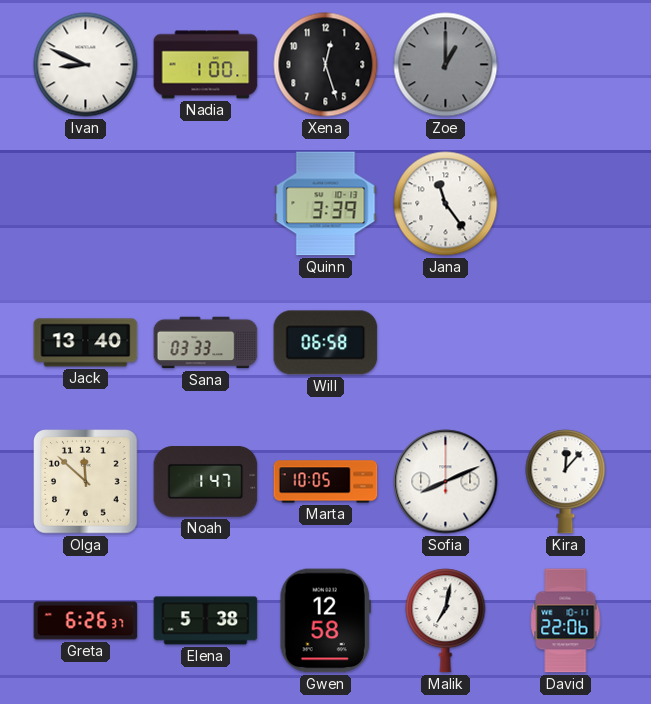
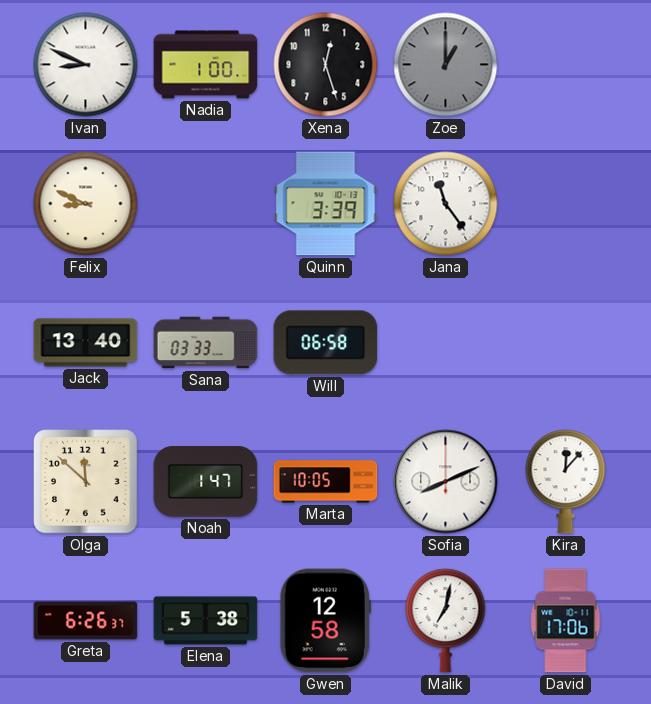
Felix: none -> 8:49 (86, 204)
David: 22:06 -> 17:06 (566, 621)
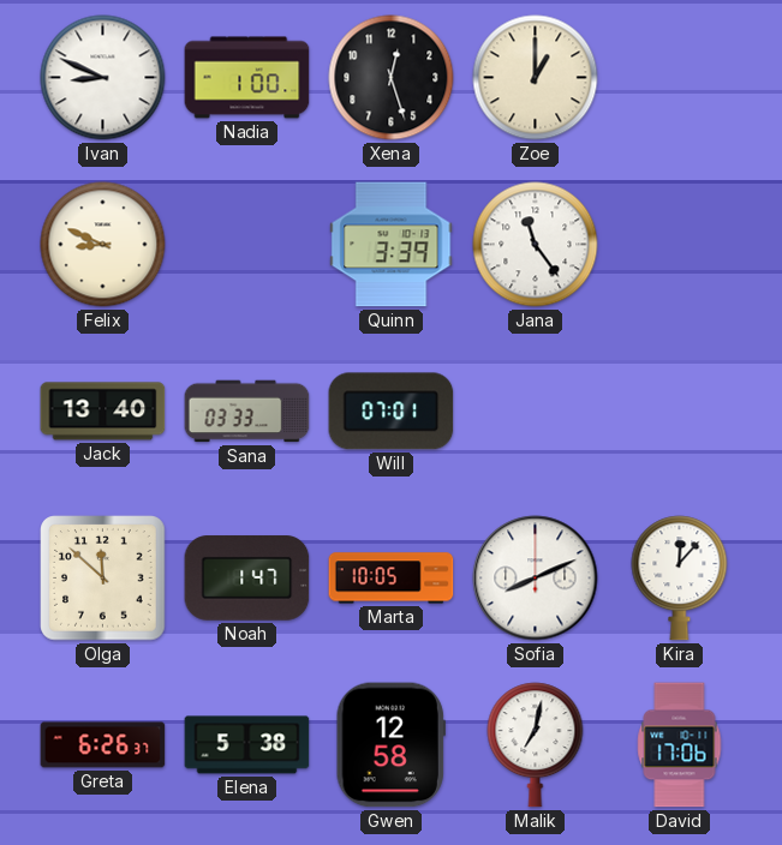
Zoe dial: grey -> cream (536, 78)
Will: 06:58 -> 07:01 (392, 412)
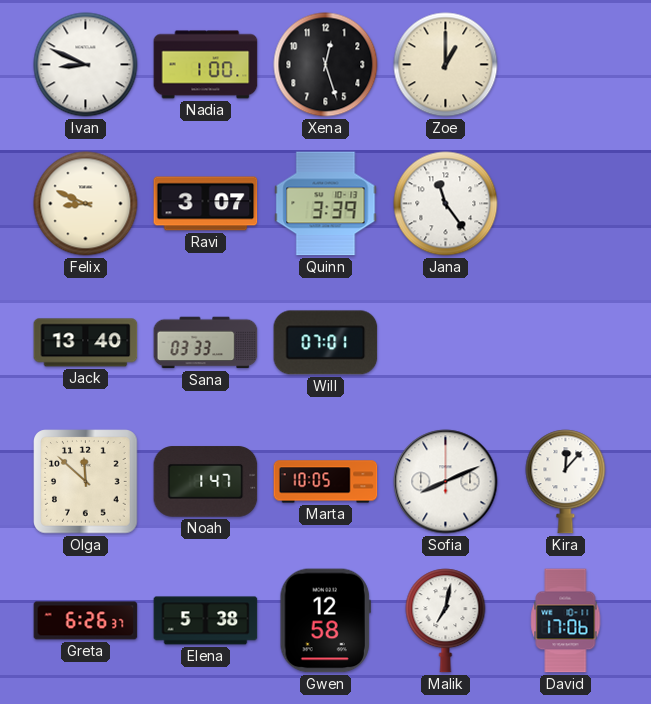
Ravi: none -> 3:07 (206, 204)
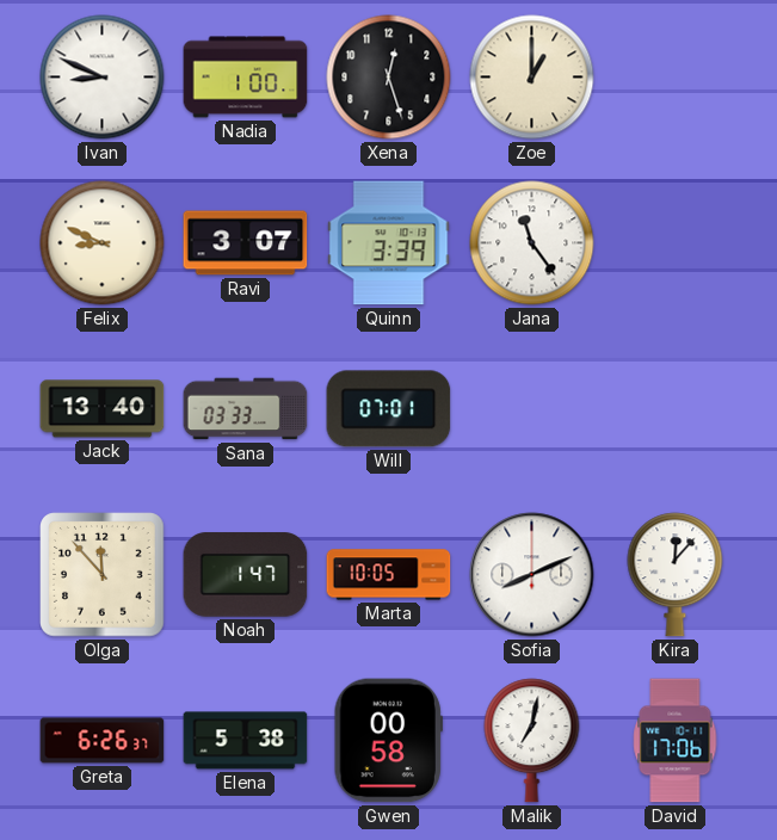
Olga: 11:52 -> 11:53 (103, 575)
Gwen: 12:58 -> 00:58 (388, 741)
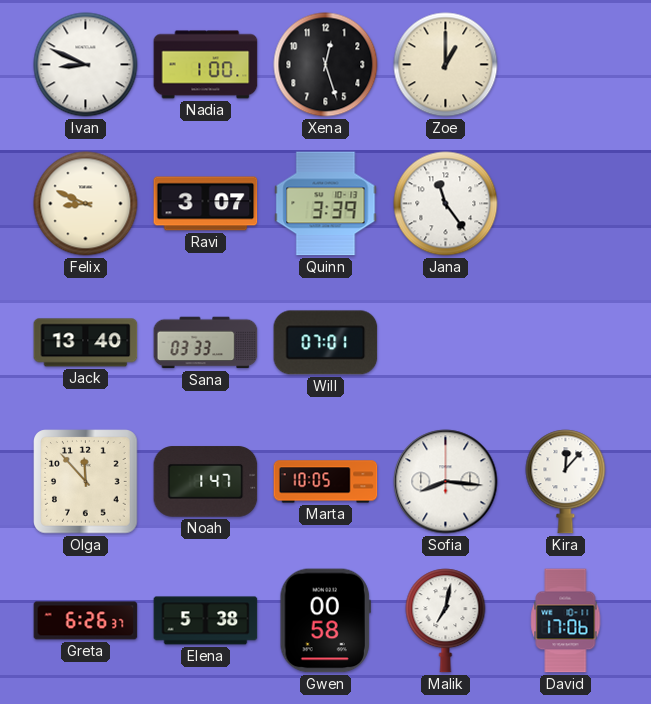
Sofia: 8:11 -> 8:16 (446, 482)
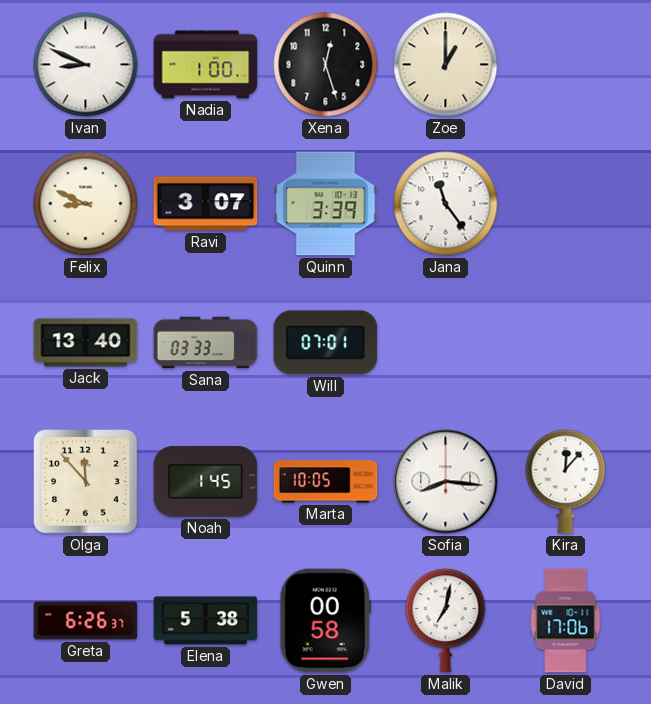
Noah: 1:47 -> 1:45 (206, 482)
